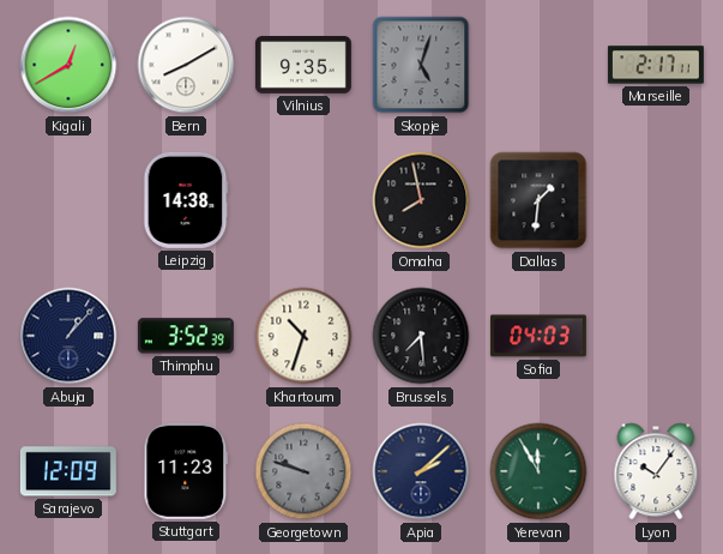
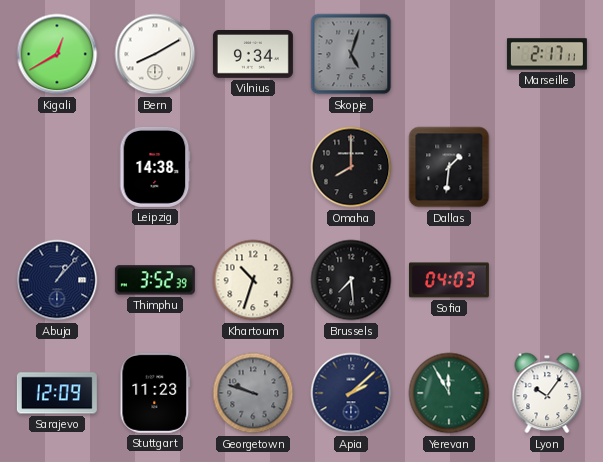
Vilnius: 9:35 -> 9:34 (253, 55)
Omaha: 7:58 -> 8:00 (351, 167)
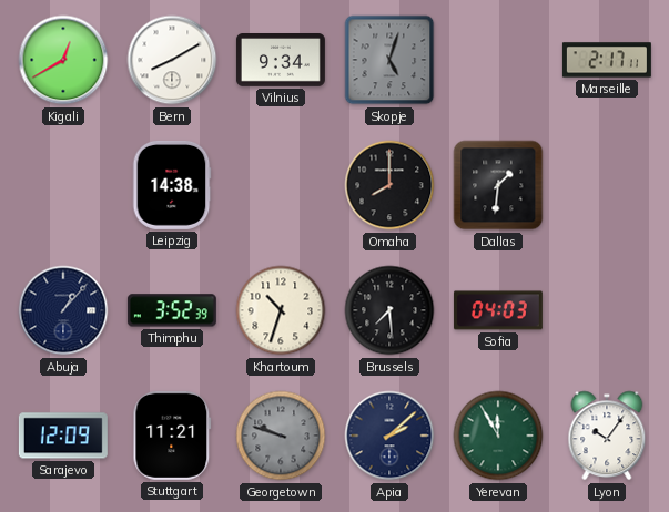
Stuttgart: 11:23 -> 11:21 (172, 436)
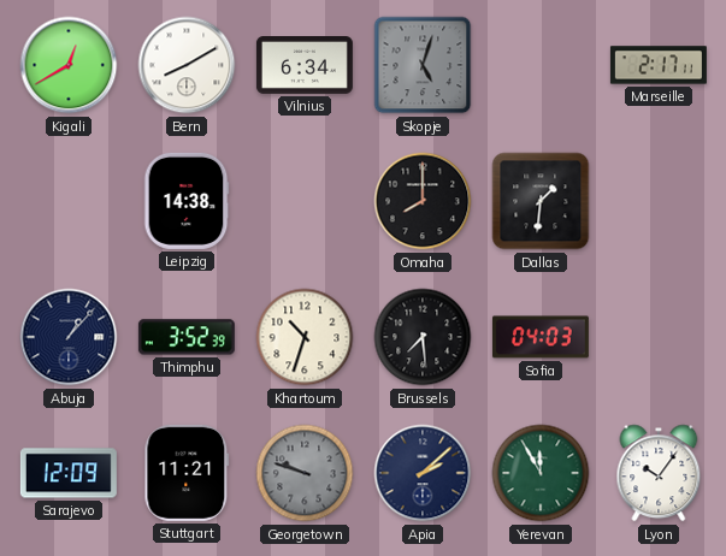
Vilnius: 9:34 -> 6:34 (305, 66)
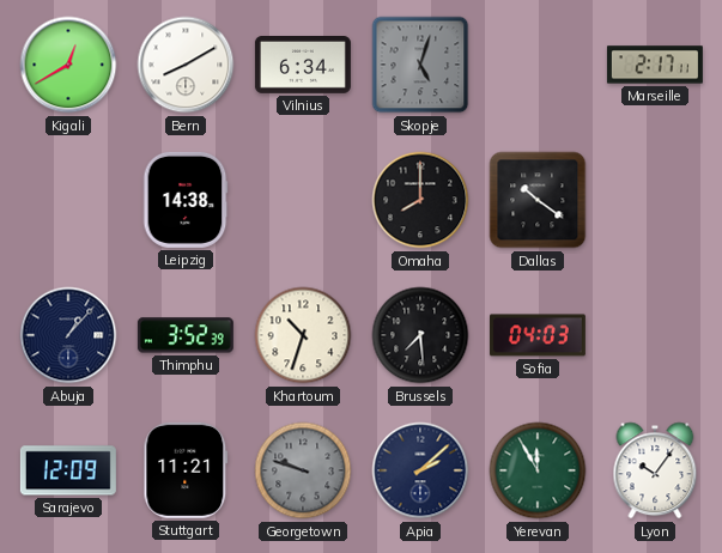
Dallas: 1:31 -> 10:21 (538, 200)
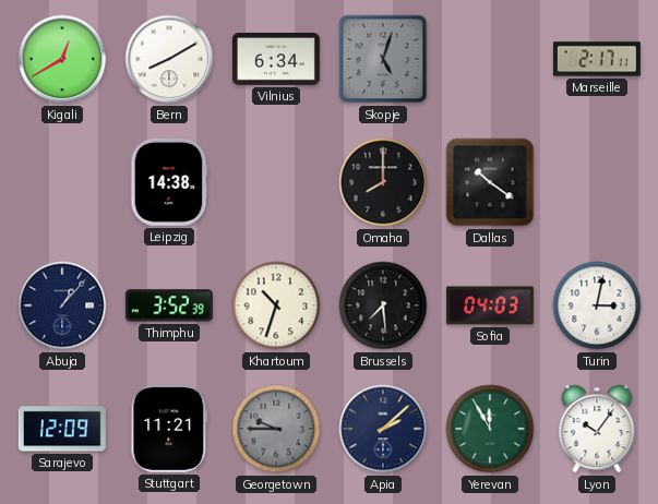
Turin: none -> 3:02 (597, 305)
Georgetown: 9:48 -> 9:45 (276, 429)
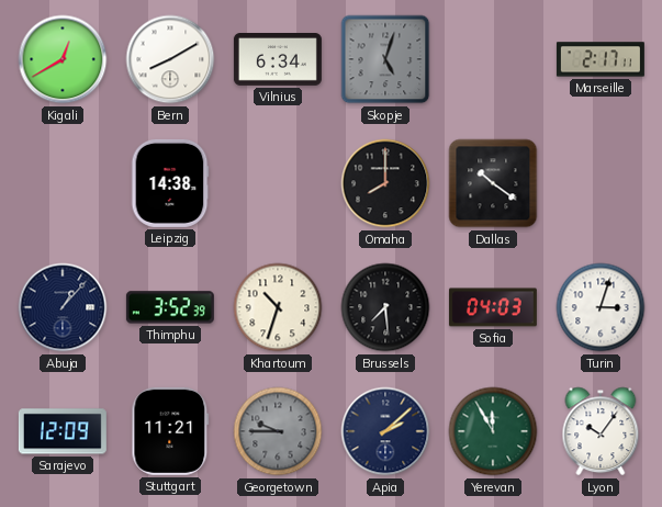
Turin: 3:02 -> 3:03 (601, 307)
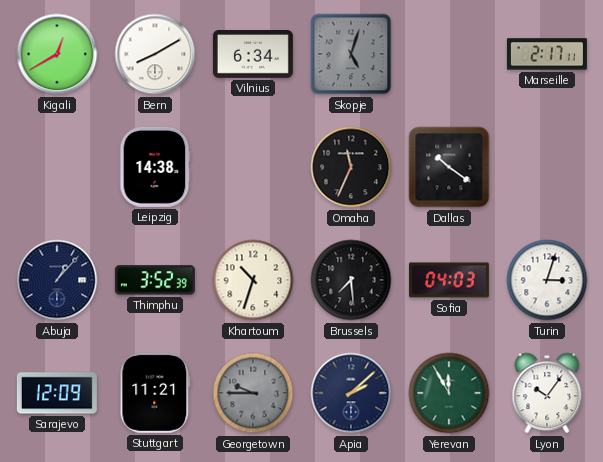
Omaha: 8:00 -> 11:34 (351, 167)
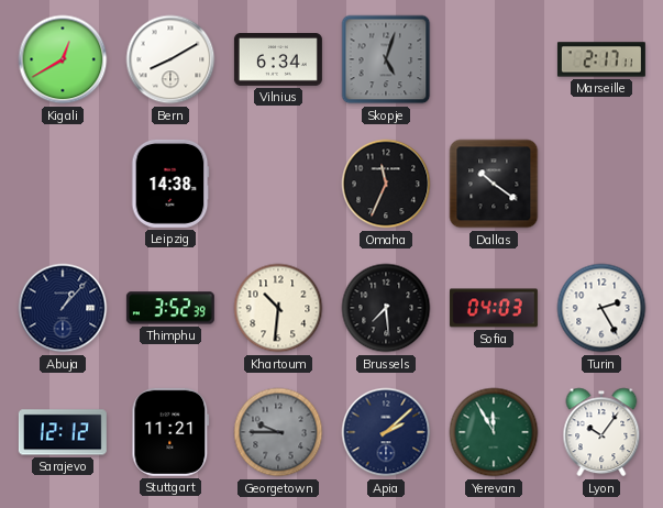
Khartoum: 10:33 -> 10:31 (278, 308)
Turin: 3:03 -> 2:25 (601, 308)
Sarajevo: 12:09 -> 12:12 (63, 432)
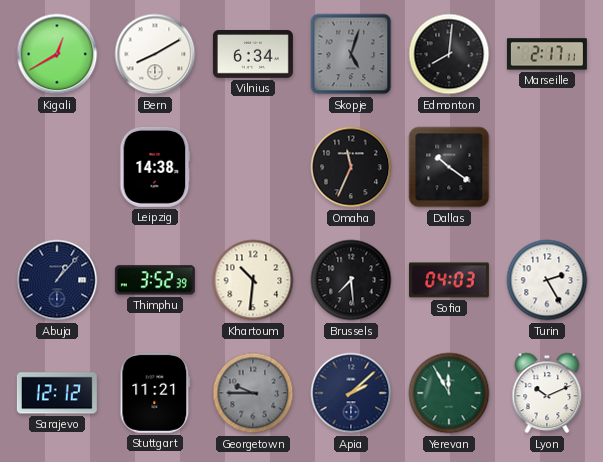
Edmonton: none -> 8:01 (449, 54)
Lyon: 10:06 -> 10:11 (547, 393)
